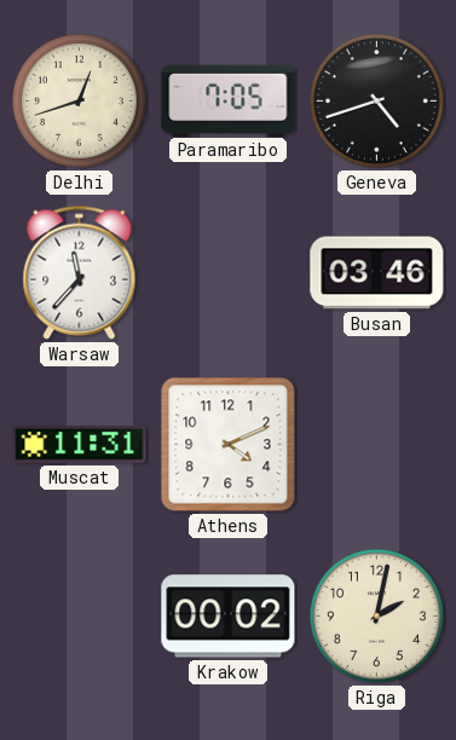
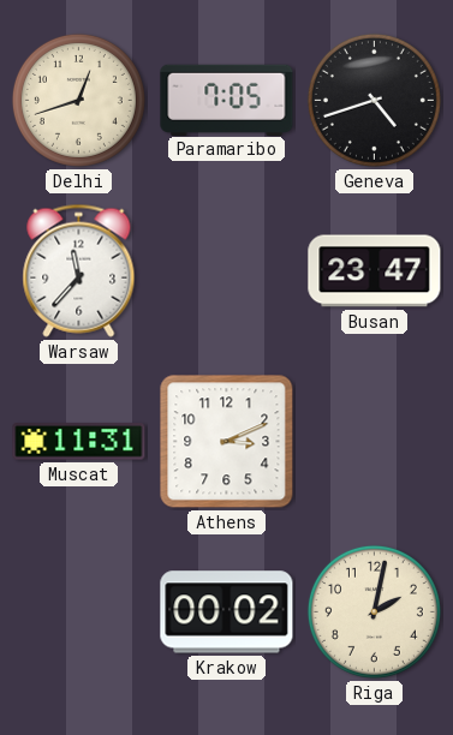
Busan: 03:46 -> 23:47 (375, 271)
Athens: 4:11 -> 3:11 (227, 442)
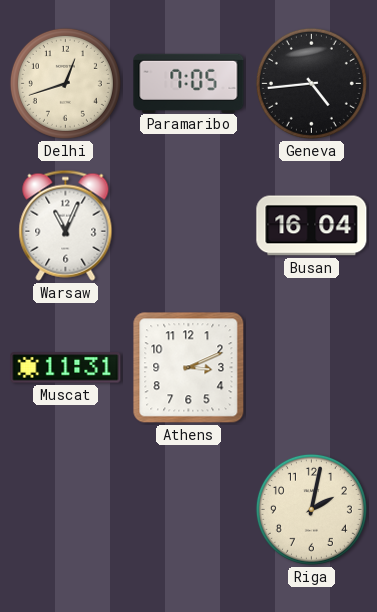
Geneva: 4:42 -> 4:44 (311, 83)
Warsaw: 11:37 -> 11:04 (66, 225)
Busan: 23:47 -> 16:04 (312, 226)
Krakow: 00:02 -> none (227, 612)
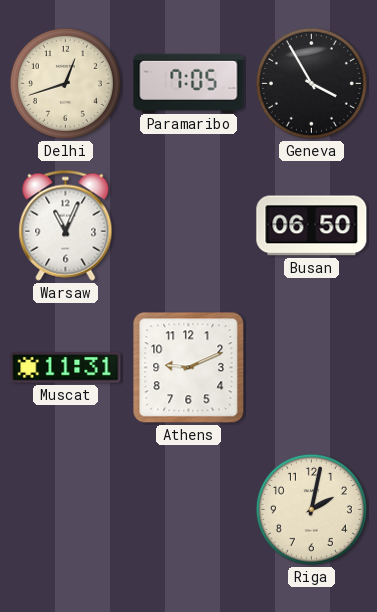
Geneva: 4:44 -> 3:55 (311, 83)
Busan: 16:04 -> 06:50 (312, 226)
Athens: 3:11 -> 9:11 (189, 368)
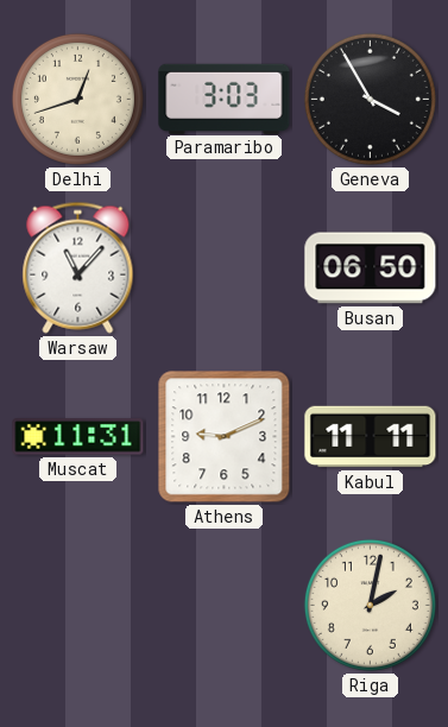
Paramaribo: 7:05 -> 3:03 (225, 99)
Warsaw: 11:04 -> 11:07 (78, 267)
Kabul: none -> 11:11 (371, 437)
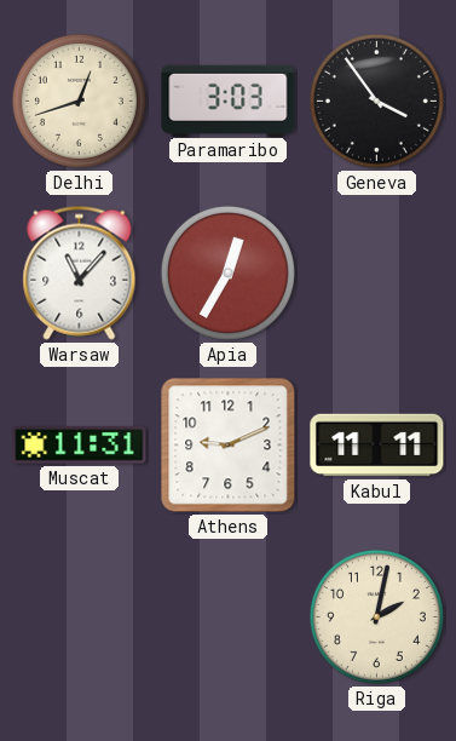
Geneva: 3:55 -> 3:54 (376, 100)
Apia: none -> 12:35 (227, 272)
Busan: 06:50 -> none (371, 268)
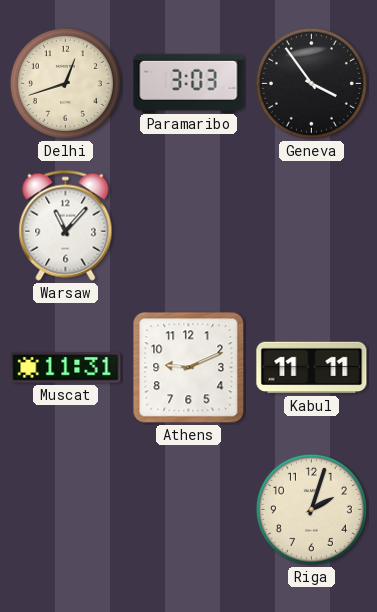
Apia: 12:35 -> none (227, 272)
Riga: 2:02 -> 2:03 (311, 509)
